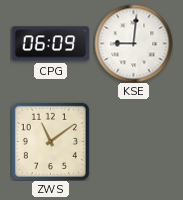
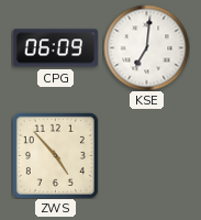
KSE: 9:01 -> 7:01 (146, 47)
ZWS: 11:09 -> 4:53 (55, 155)
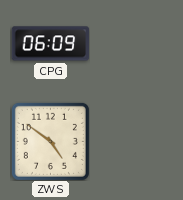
KSE: 7:01 -> none (146, 47)
ZWS: 4:53 -> 4:51 (50, 141)
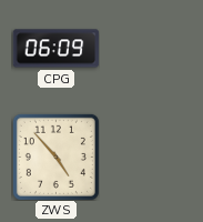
ZWS: 4:51 -> 4:53 (55, 157)
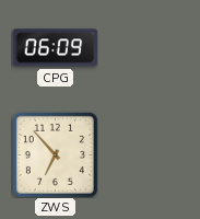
ZWS: 4:53 -> 6:53 (55, 154)
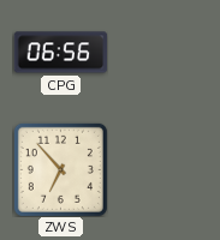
CPG: 06:09 -> 06:56 (60, 53)
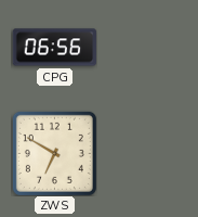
ZWS: 6:53 -> 6:50 (54, 153)
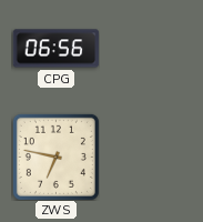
ZWS: 6:50 -> 6:47 (55, 157)
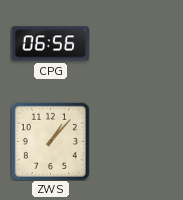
ZWS: 6:47 -> 1:07 (50, 141)
